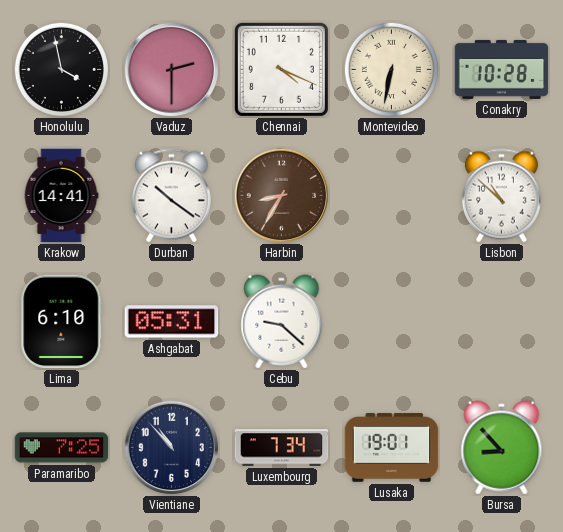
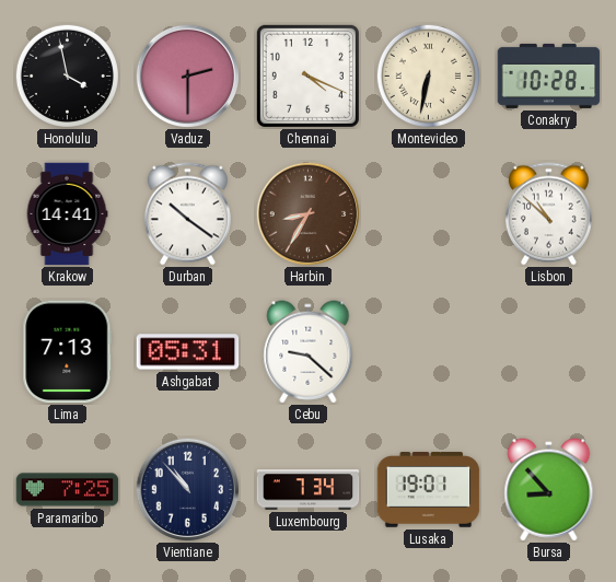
Lima: 6:10 -> 7:13 (68, 352)
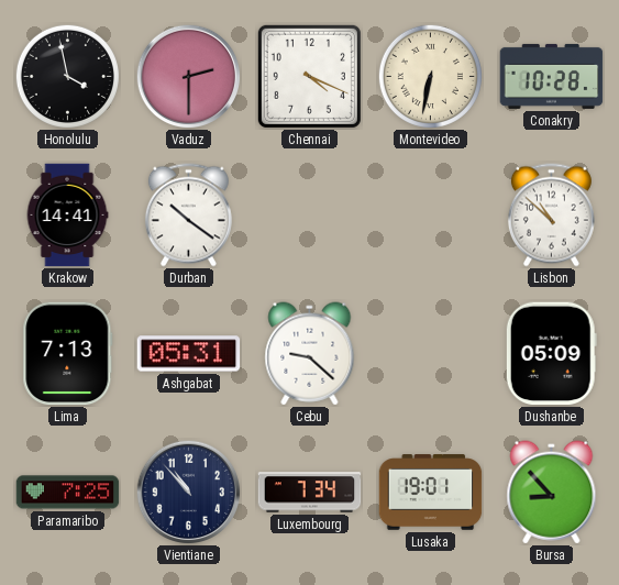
Harbin: 8:35 -> none (307, 213)
Dushanbe: none -> 05:09 (551, 354)
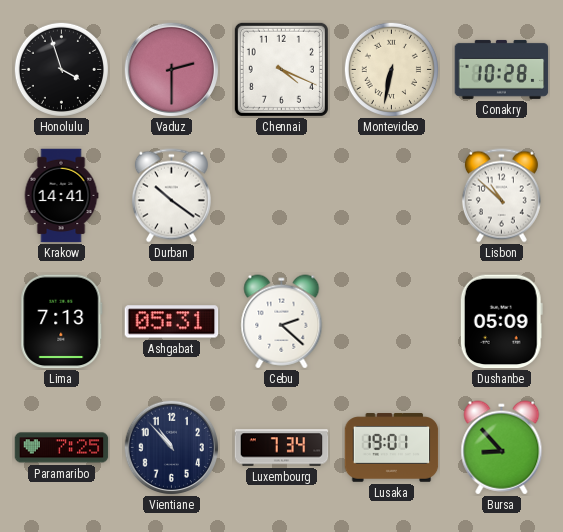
Honolulu: 3:58 -> 3:57 (61, 69)
Cebu: 9:22 -> 2:22 (282, 322)
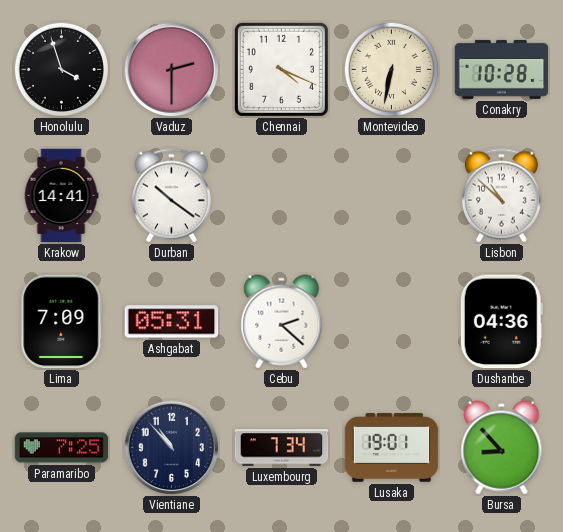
Lima: 7:13 -> 7:09 (62, 322)
Dushanbe: 05:09 -> 04:36 (501, 322)
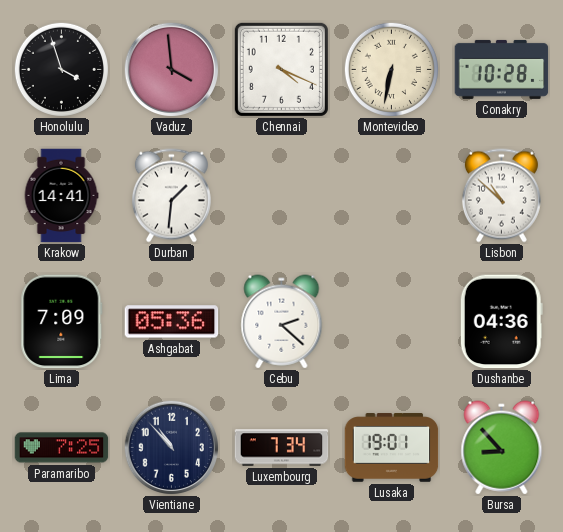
Vaduz: 2:30 -> 3:59 (171, 69)
Durban: 10:21 -> 1:31 (171, 196)
Ashgabat: 05:31 -> 05:36 (172, 322)
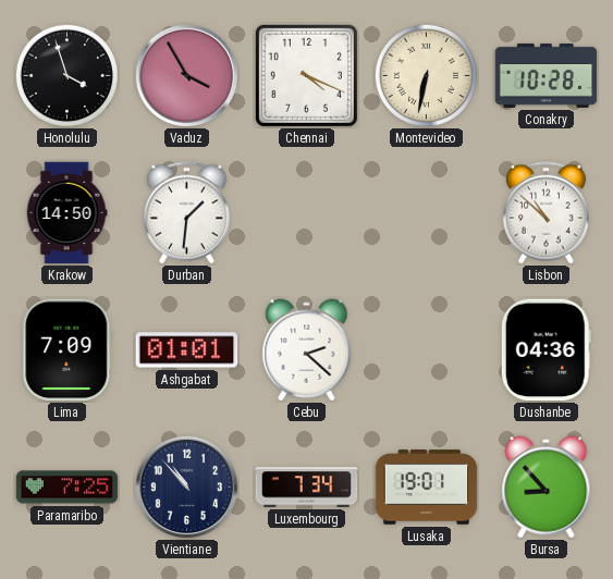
Vaduz: 3:59 -> 3:55 (186, 75)
Krakow: 14:41 -> 14:50 (66, 213)
Ashgabat: 05:36 -> 01:01 (187, 350)
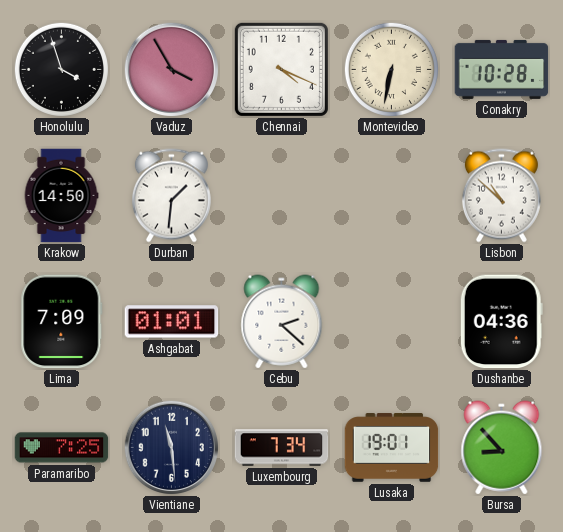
Vientiane: 10:53 -> 11:29 (171, 447)
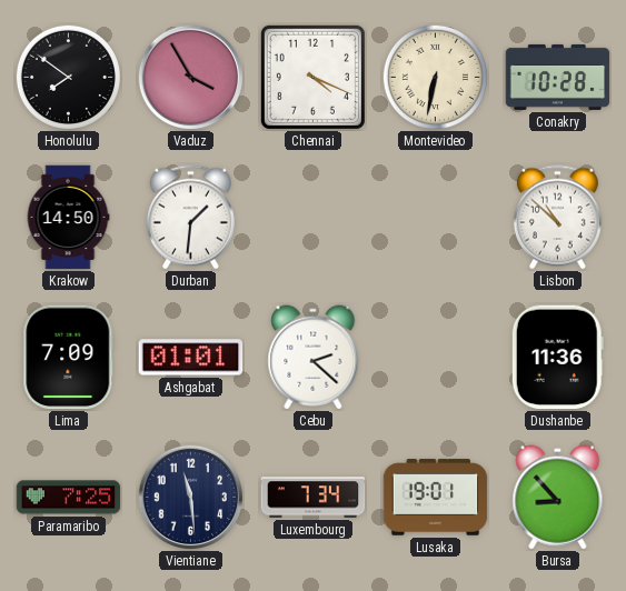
Honolulu: 3:57 -> 7:51 (68, 77)
Dushanbe: 04:36 -> 11:36 (557, 358)
